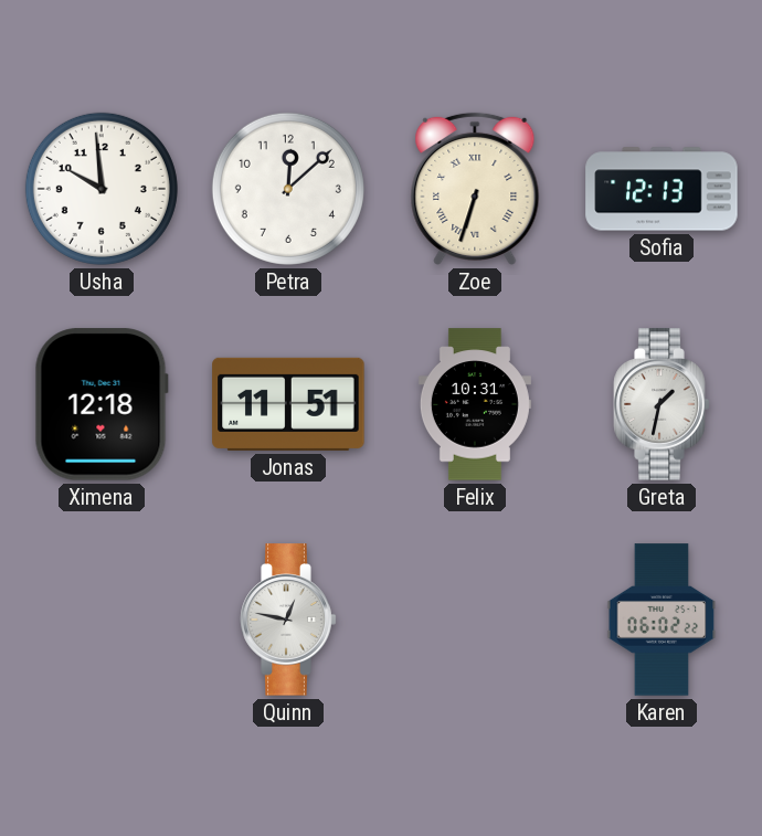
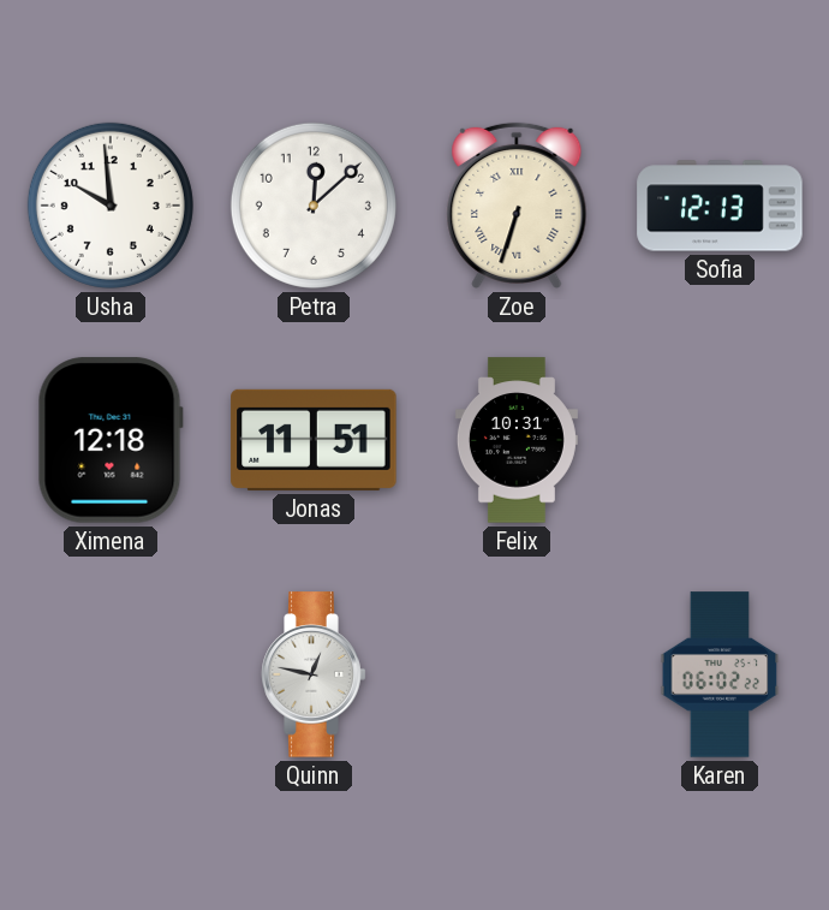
Greta: 1:32 -> none (662, 404)
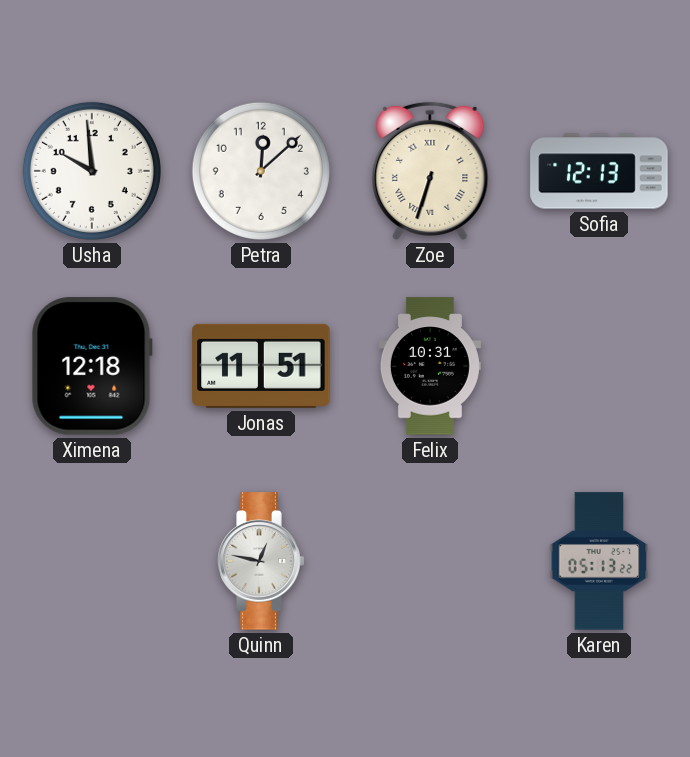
Karen: 06:02 -> 05:13 (599, 561)
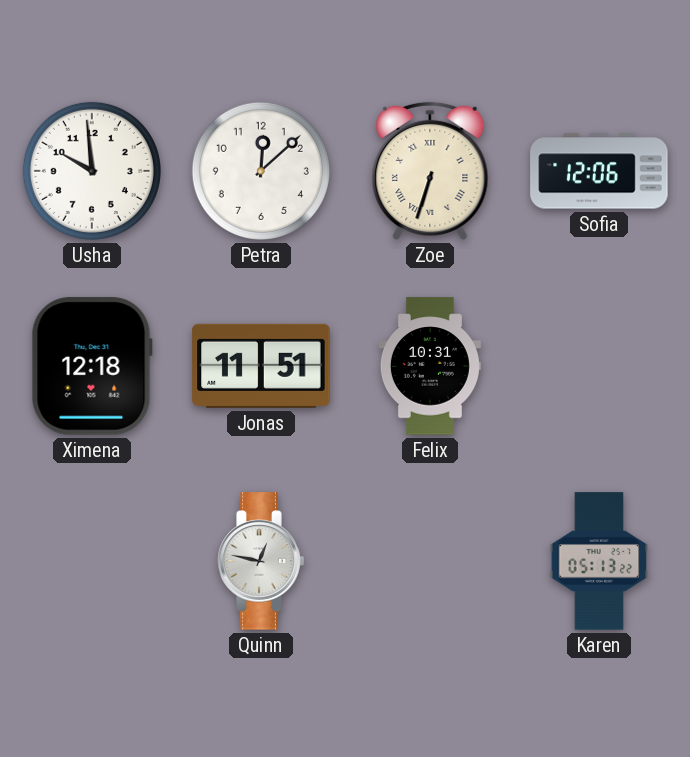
Sofia: 12:13 -> 12:06 (599, 171)
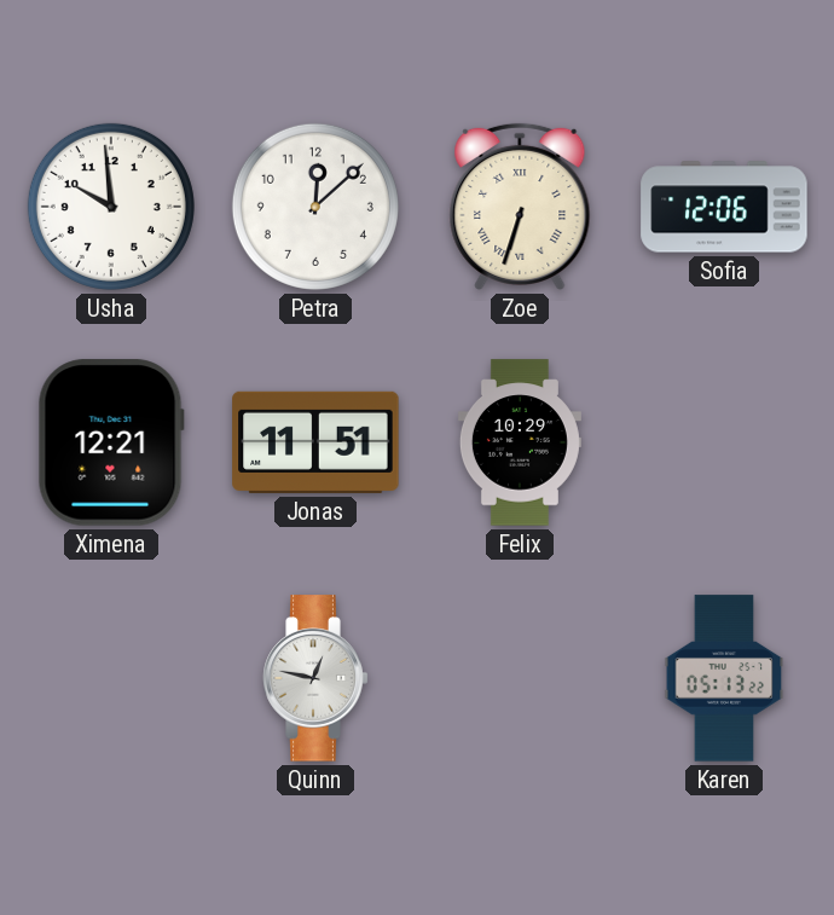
Ximena: 12:18 -> 12:21 (111, 442)
Felix: 10:31 -> 10:29 (520, 442)
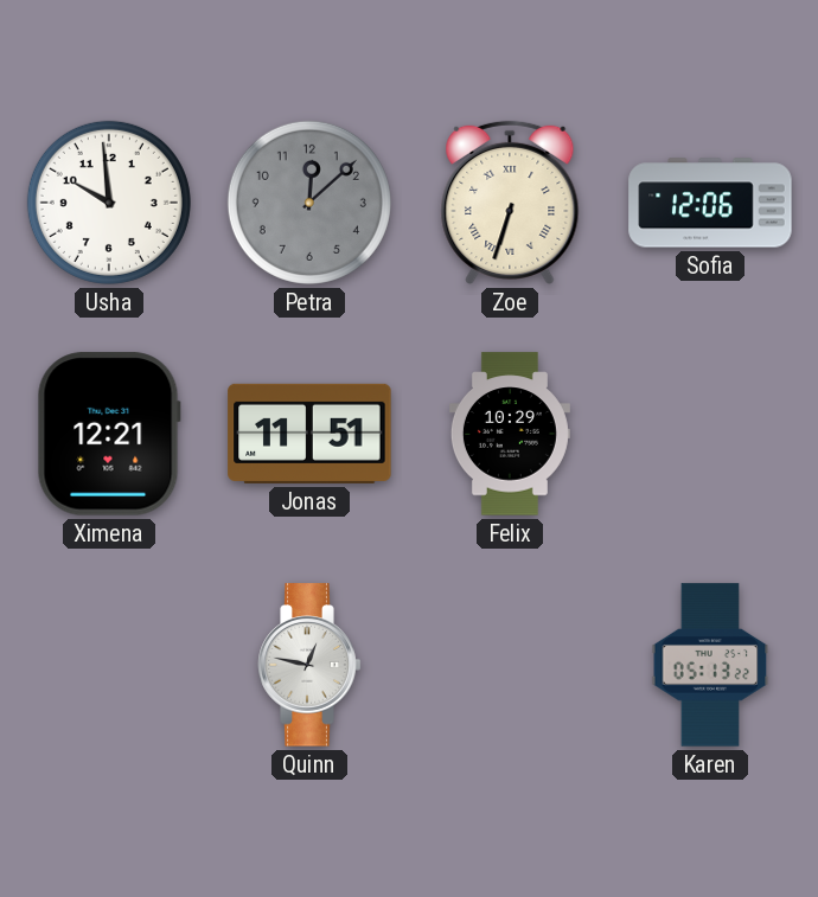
Petra dial: white -> grey (309, 203)
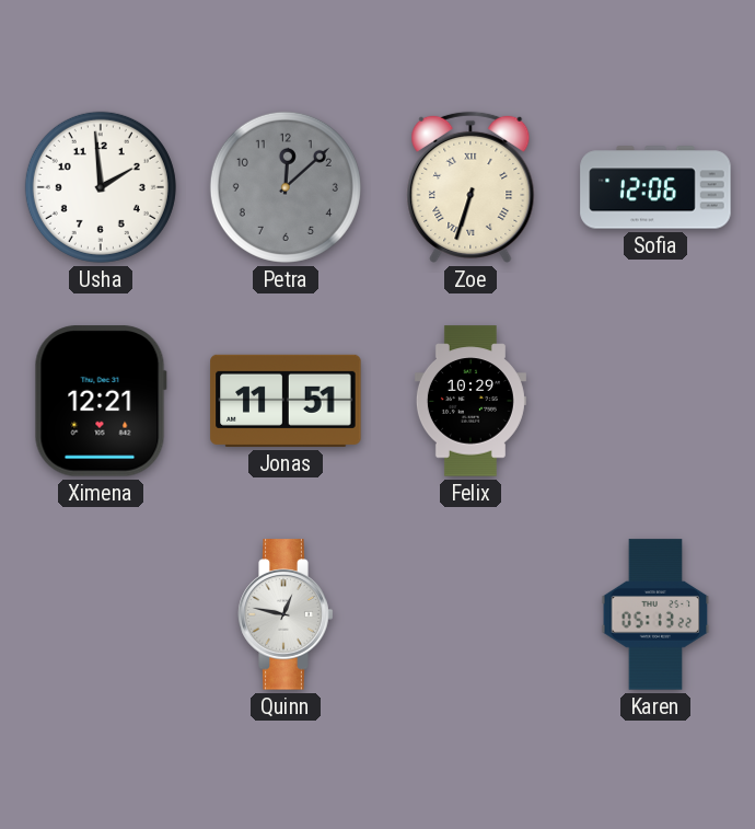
Usha: 9:59 -> 1:59 (101, 187)
